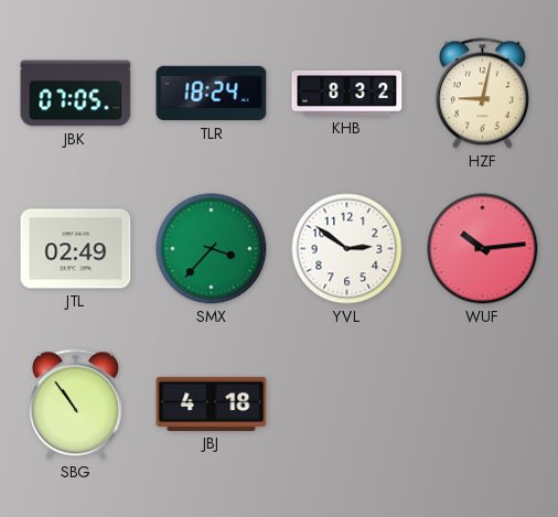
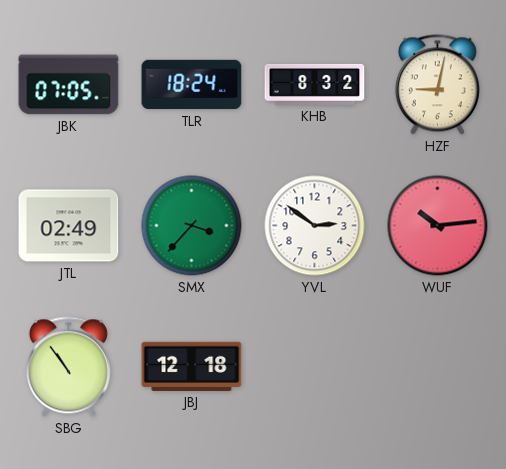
JBJ: 4:18 -> 12:18 (192, 366)
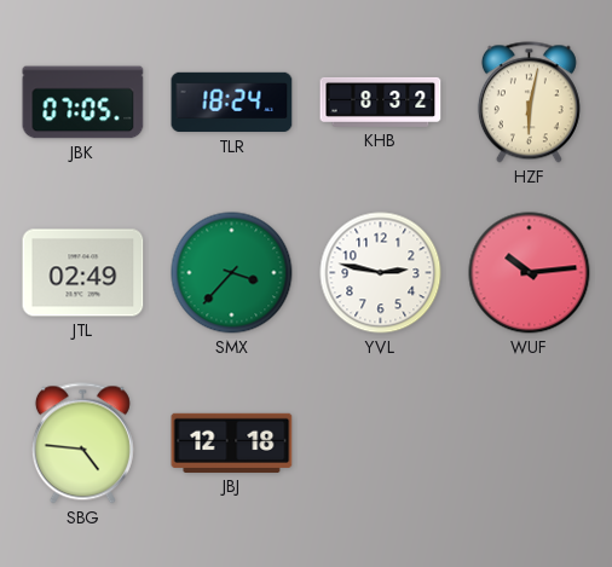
HZF: 9:02 -> 6:02 (529, 103)
YVL: 2:51 -> 2:47 (381, 273)
SBG: 10:54 -> 4:46 (82, 444)
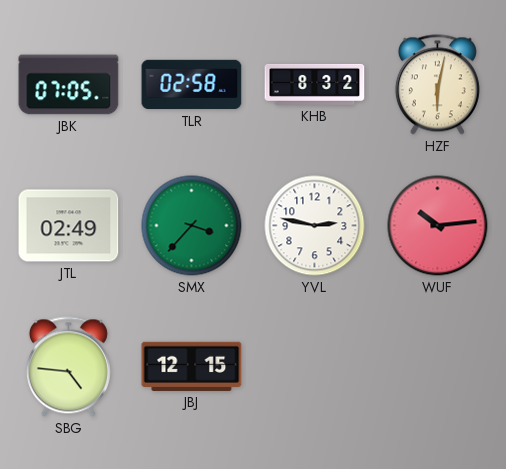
TLR: 18:24 -> 02:58 (192, 85)
JBJ: 12:18 -> 12:15 (192, 366)
